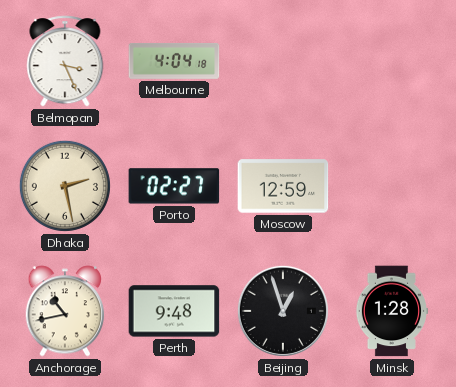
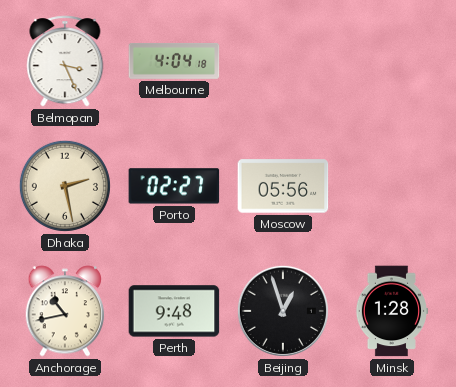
Moscow: 12:59 -> 05:56 (283, 186)
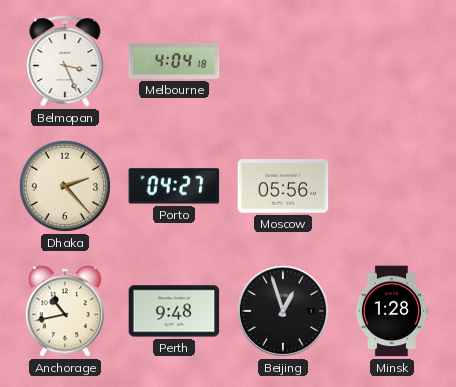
Dhaka: 2:28 -> 2:23 (65, 186)
Porto: 02:27 -> 04:27 (174, 186)
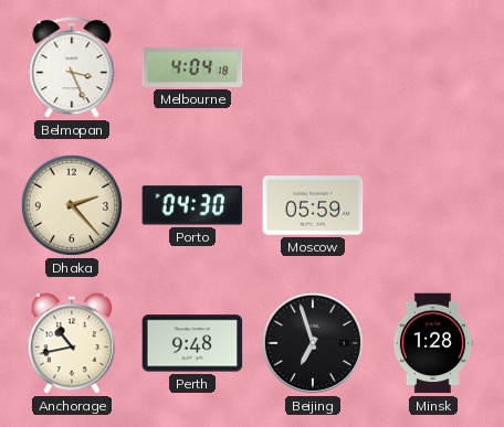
Porto: 04:27 -> 04:30 (192, 205)
Moscow: 05:56 -> 05:59 (313, 205)
Beijing: 12:57 -> 6:57 (313, 343)
